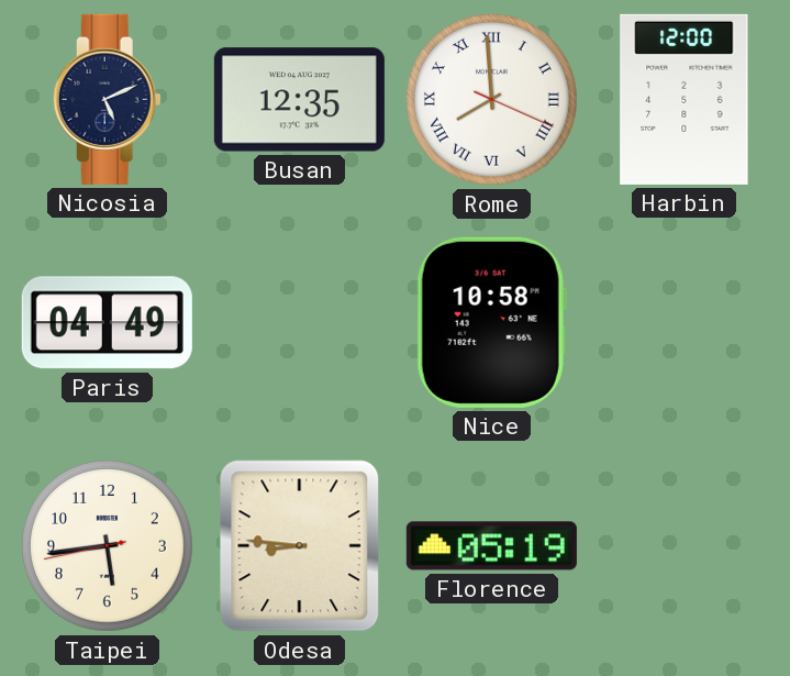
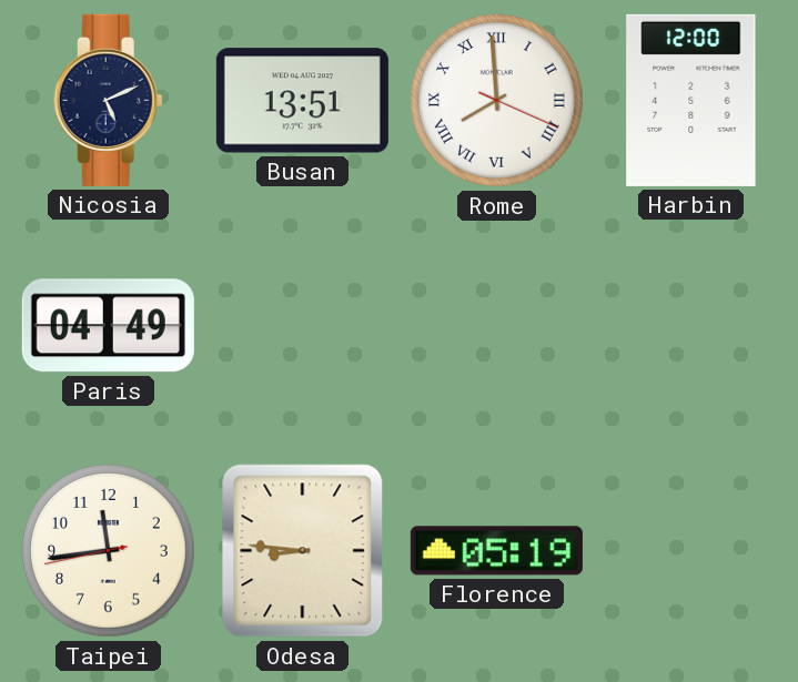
Busan: 12:35 -> 13:51 (302, 101)
Nice: 10:58 -> none (491, 322)
Taipei: 5:43 -> 11:43 (108, 550)
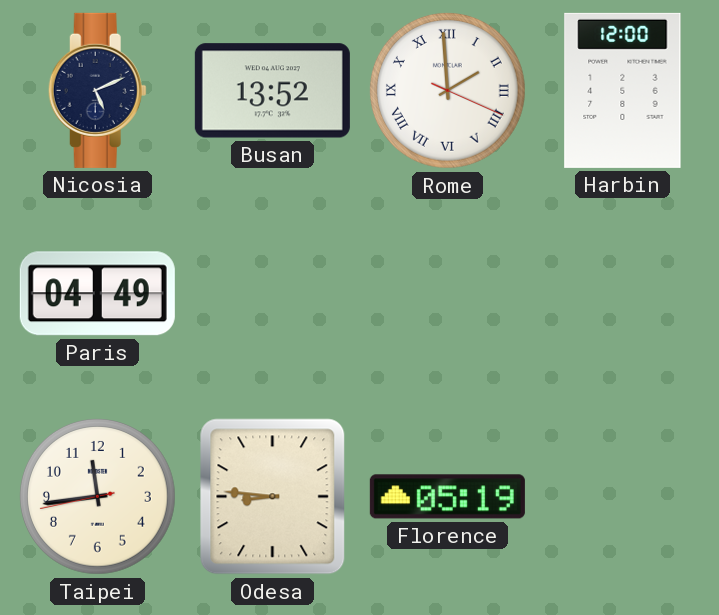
Busan: 13:51 -> 13:52 (272, 91)
Rome: 7:59 -> 1:59 (447, 90)
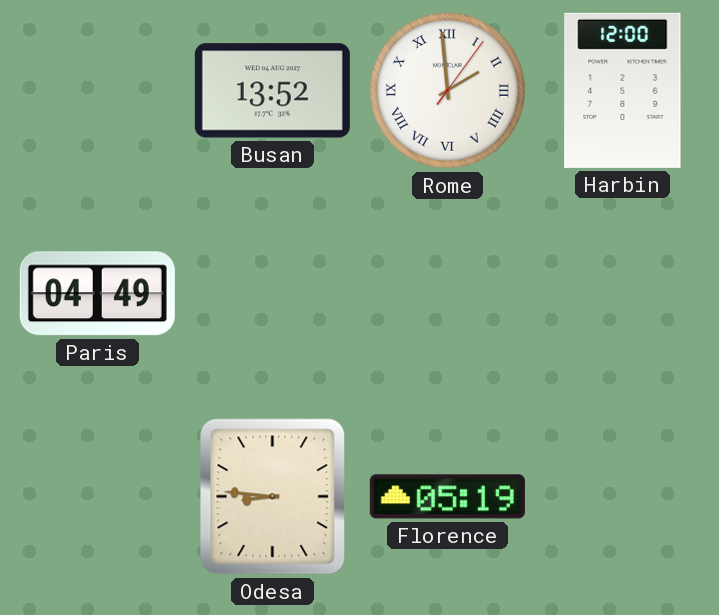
Nicosia: 5:11 -> none (97, 90)
Rome: 1:59:19 -> 1:59:06 (447, 90)
Taipei: 11:43 -> none (97, 496)
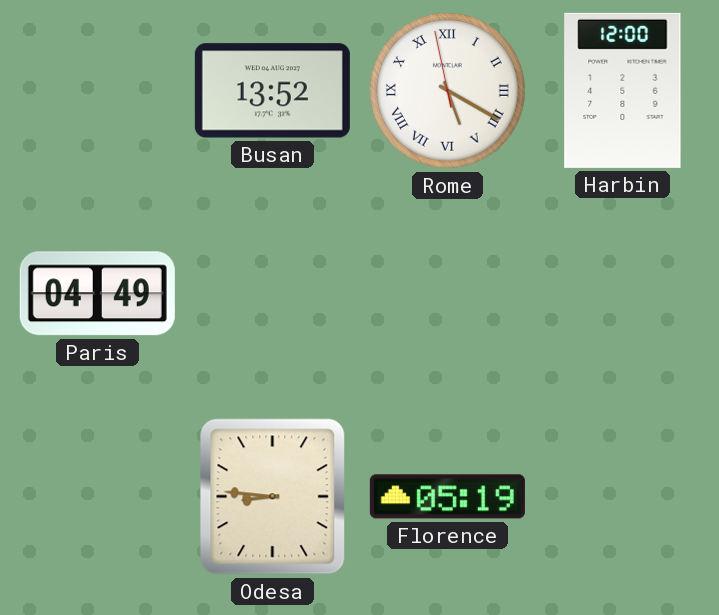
Rome: 1:59 -> 5:19 (447, 90)
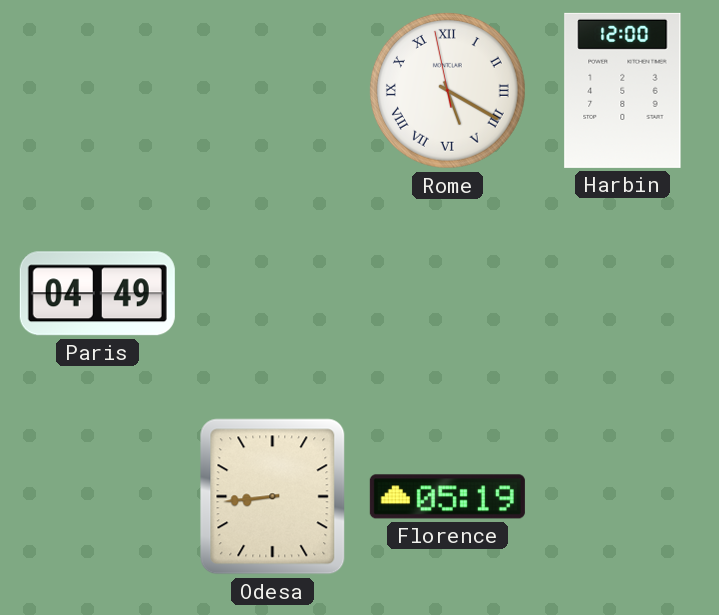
Busan: 13:52 -> none (272, 91)
Odesa: 8:46 -> 8:44 (273, 497)
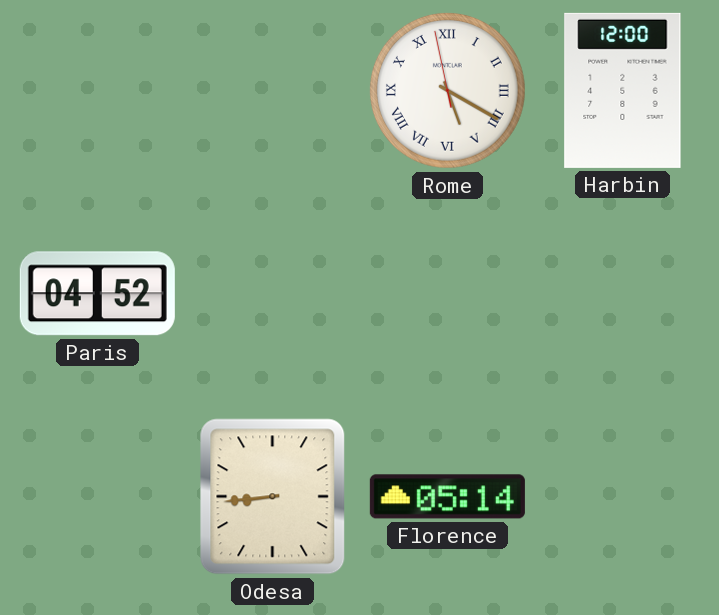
Paris: 04:49 -> 04:52 (97, 294)
Florence: 05:19 -> 05:14 (447, 497)
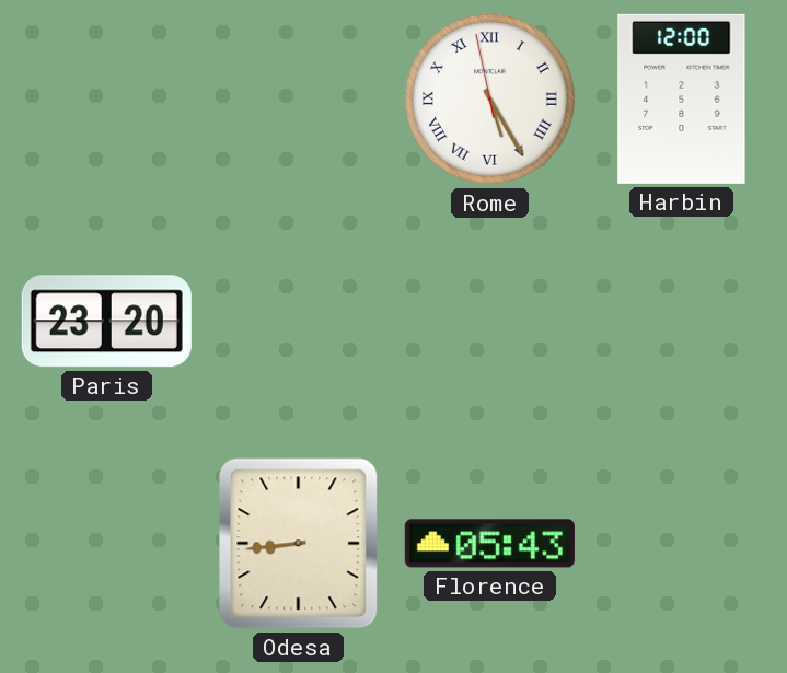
Rome: 5:19 -> 5:24 (489, 98)
Paris: 04:52 -> 23:20 (106, 322)
Florence: 05:14 -> 05:43 (489, 544)
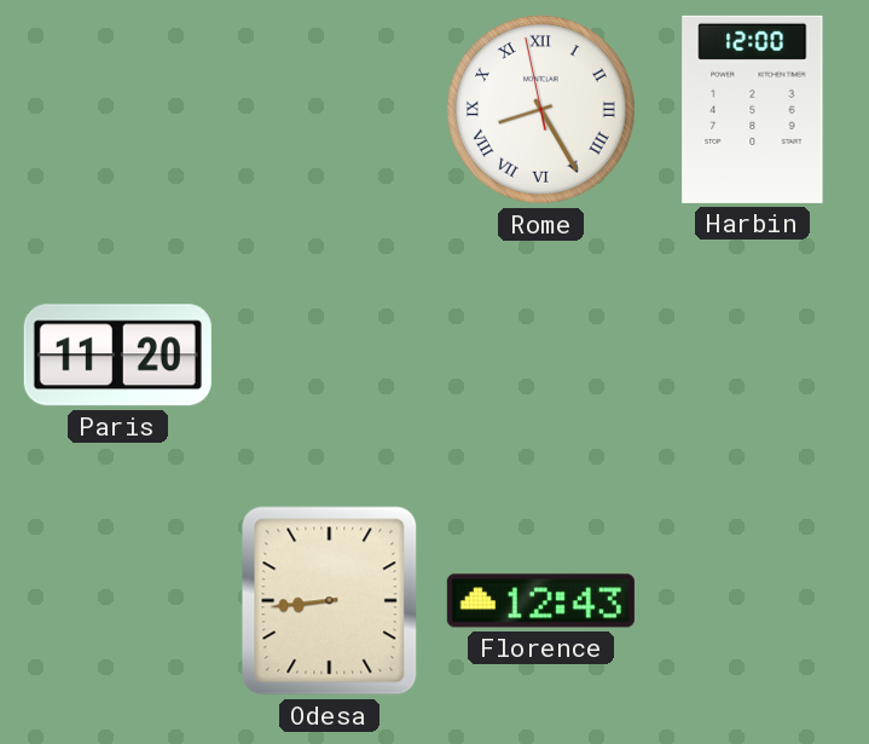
Rome: 5:24 -> 8:24 (540, 109)
Paris: 23:20 -> 11:20 (117, 356)
Florence: 05:43 -> 12:43 (540, 601)
